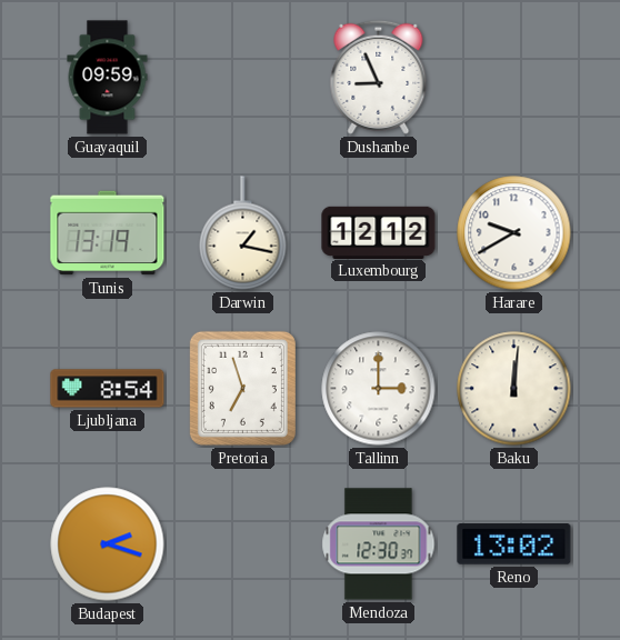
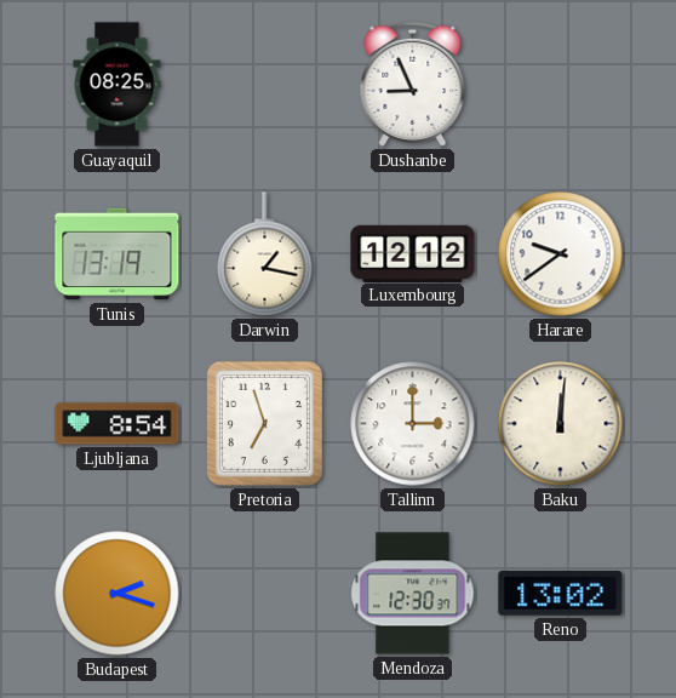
Guayaquil: 09:59 -> 08:25 (118, 85)
Harare: 9:40 -> 9:39 (561, 254)
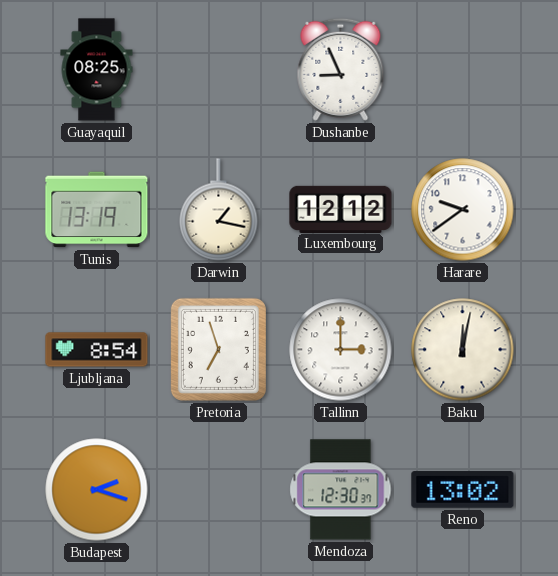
Baku: 12:01 -> 12:02 (463, 350)
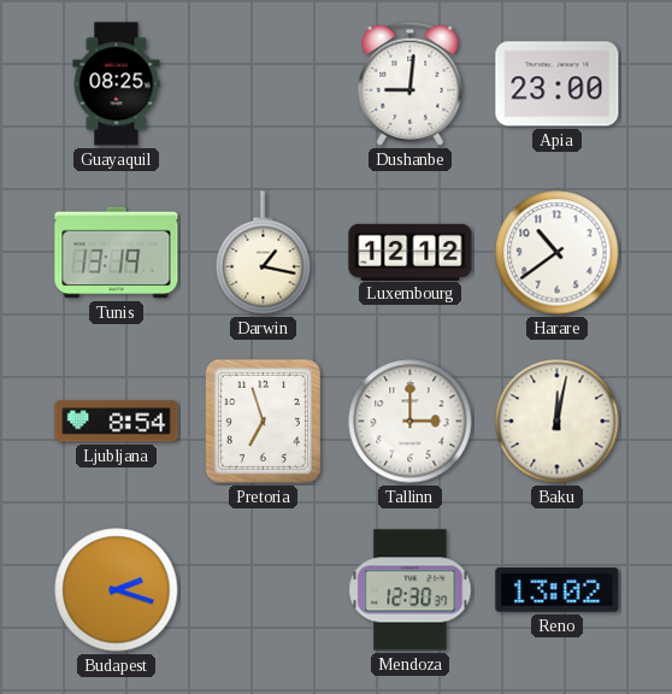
Dushanbe: 8:56 -> 9:01 (411, 83)
Apia: none -> 23:00 (558, 84)
Harare: 9:39 -> 10:39 (558, 253)
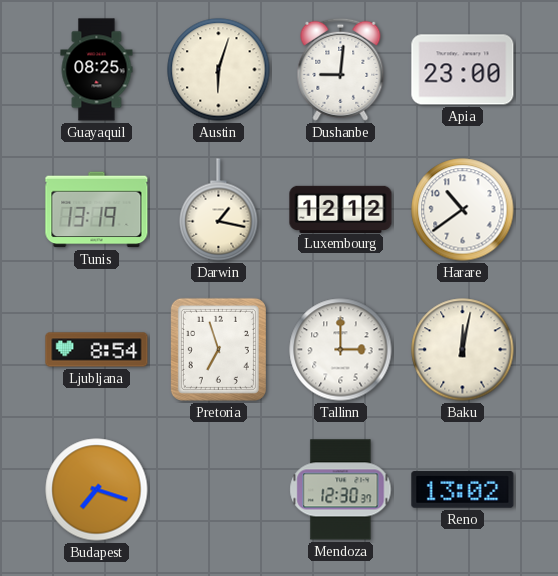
Austin: none -> 6:03 (219, 70)
Budapest: 2:18 -> 7:18 (97, 490)
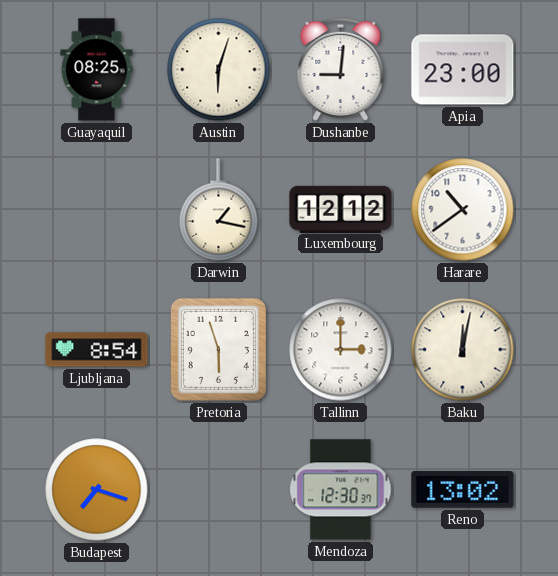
Tunis: 13:19 -> none (97, 210)
Pretoria: 6:57 -> 5:57 (218, 349)
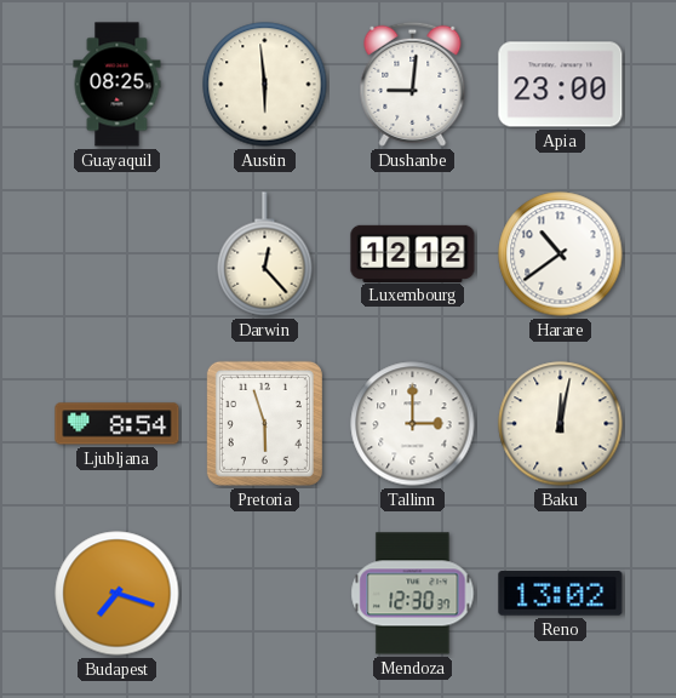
Austin: 6:03 -> 5:59 (265, 85)
Darwin: 1:17 -> 12:23 (265, 254)
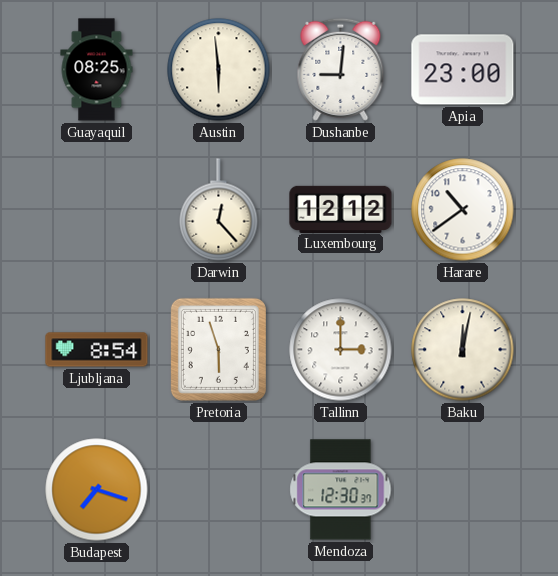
Reno: 13:02 -> none (561, 594)
